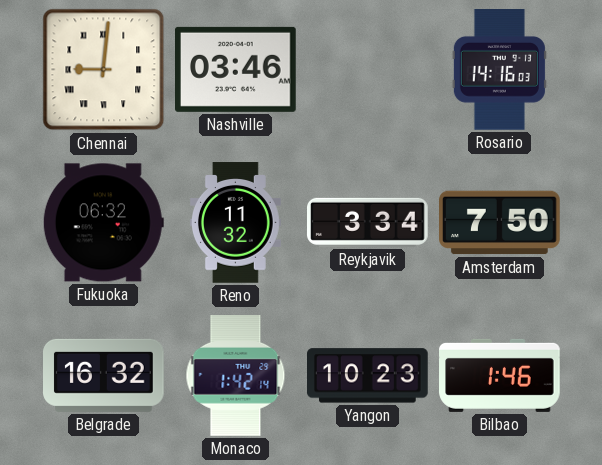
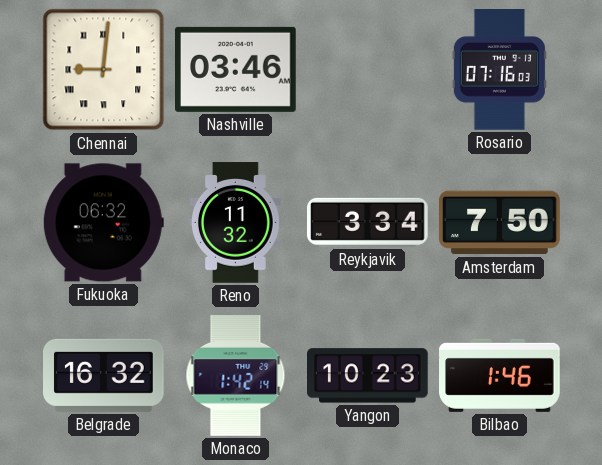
Rosario: 14:16 -> 07:16 (499, 70)
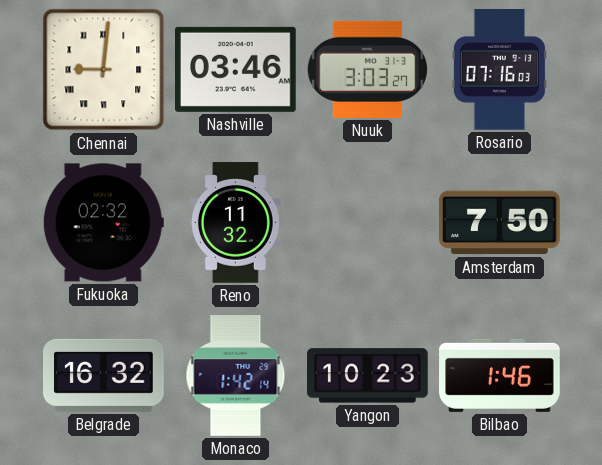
Nuuk: none -> 3:03 (368, 69)
Fukuoka: 06:32 -> 02:32 (103, 223)
Reykjavik: 3:34 -> none (368, 222)
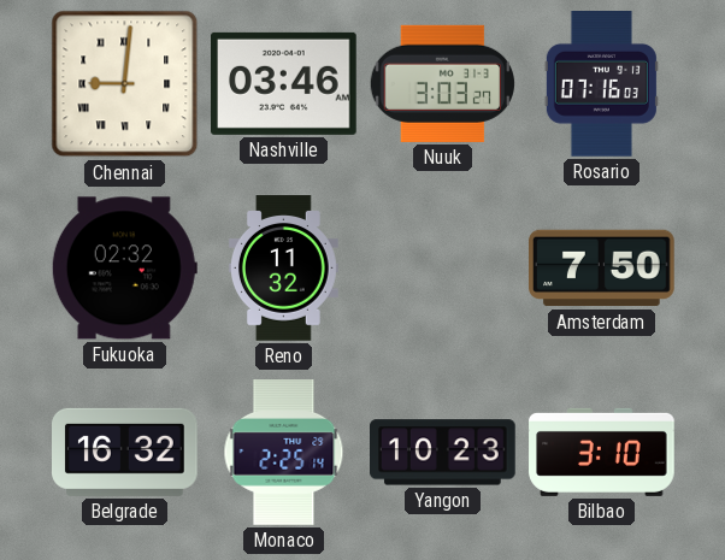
Monaco: 1:42 -> 2:25 (284, 453)
Bilbao: 1:46 -> 3:10 (602, 452)
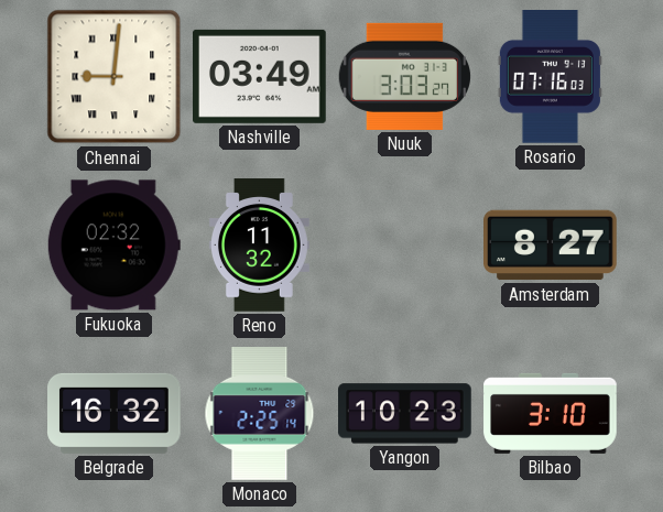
Nashville: 03:46 -> 03:49 (260, 76)
Amsterdam: 7:50 -> 8:27 (551, 246)
